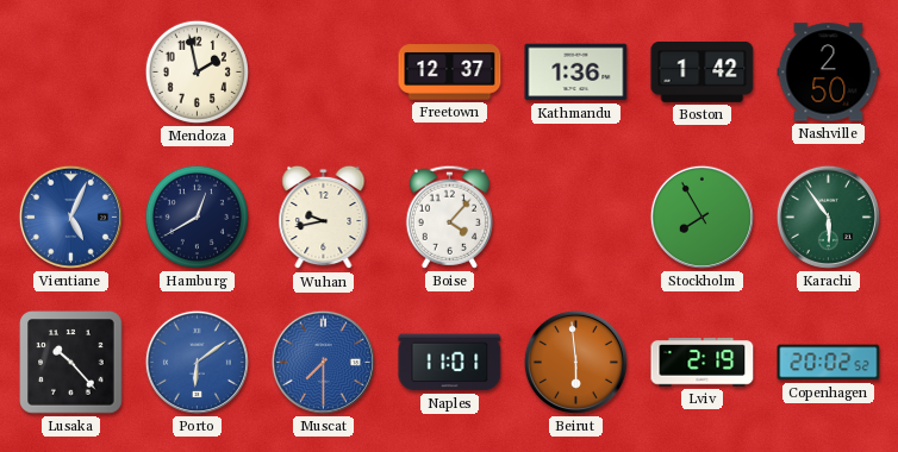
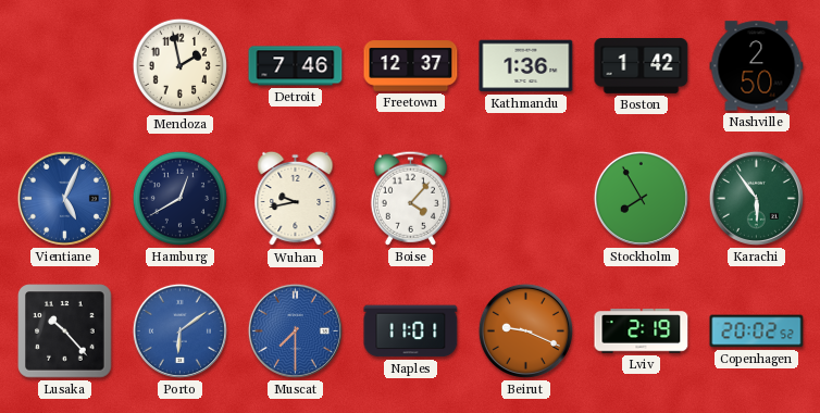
Detroit: none -> 7:46 (296, 66)
Beirut: 5:59 -> 9:19 (525, 330)
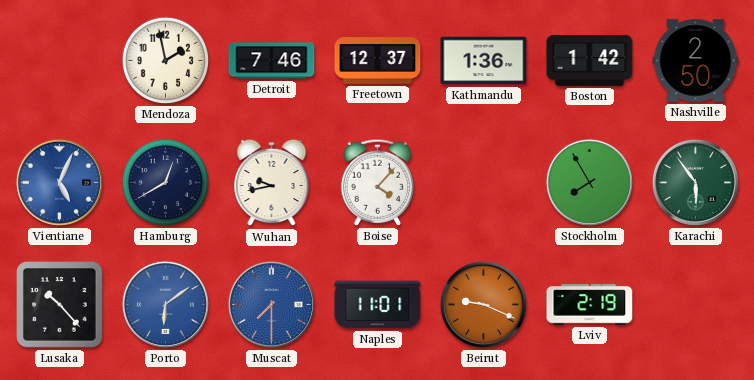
Copenhagen: 20:02 -> none (757, 331)
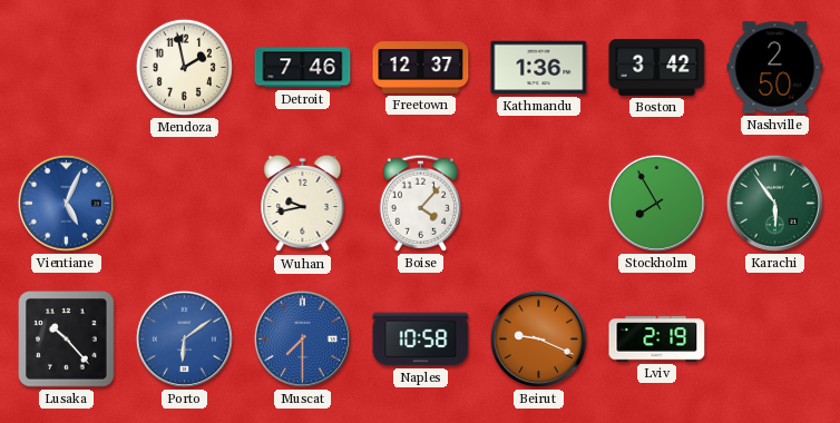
Boston: 1:42 -> 3:42 (657, 67)
Hamburg: 12:40 -> none (165, 182)
Naples: 11:01 -> 10:58 (421, 340)
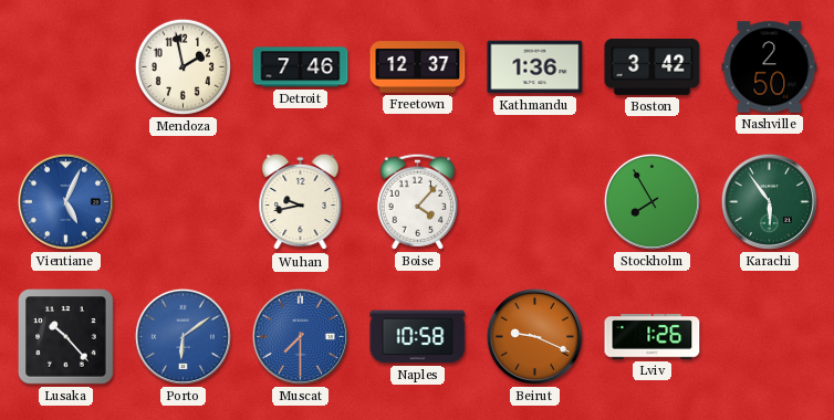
Lviv: 2:19 -> 1:26 (653, 337)
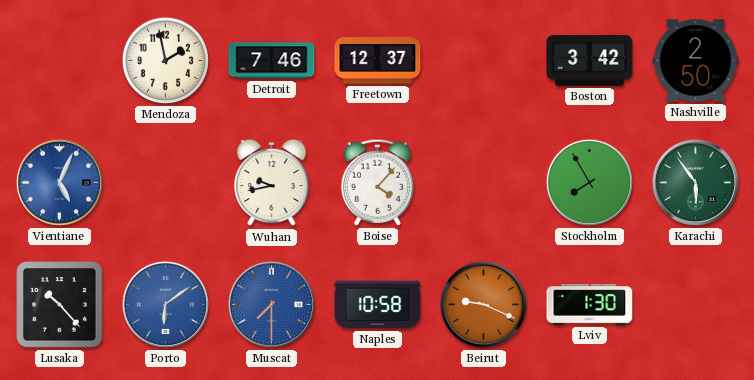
Kathmandu: 1:36 -> none (535, 67)
Lviv: 1:26 -> 1:30 (590, 305)
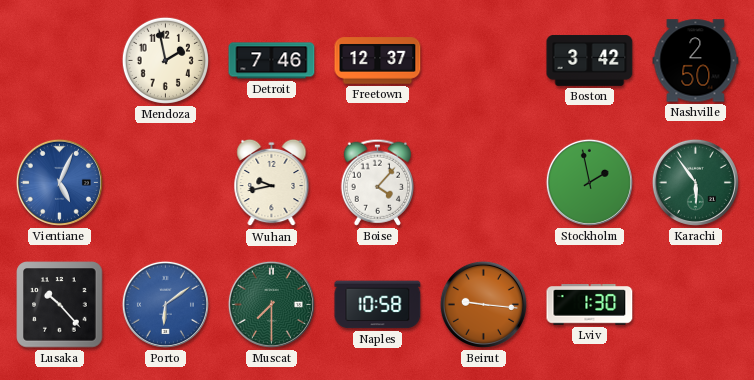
Stockholm: 7:55 -> 1:58 (589, 182)
Muscat dial: blue -> green (271, 304)
Beirut: 9:19 -> 9:16 (483, 304)
